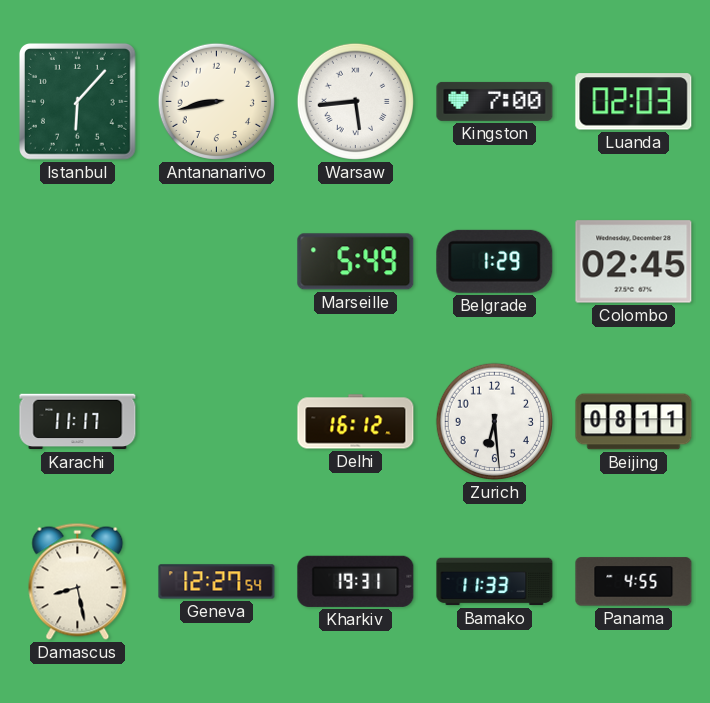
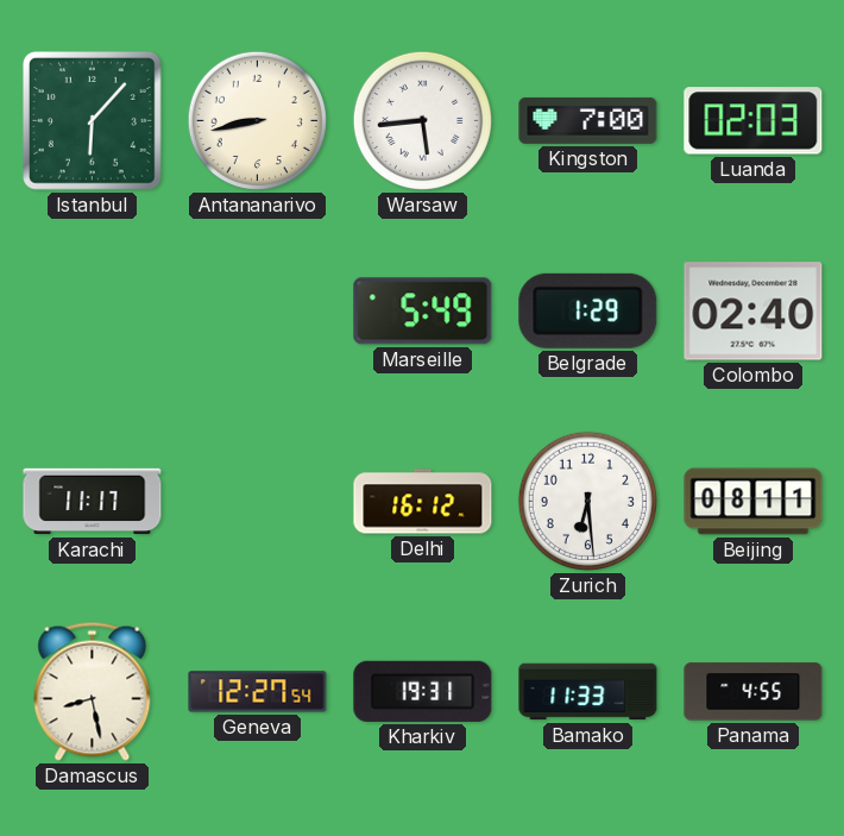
Colombo: 02:45 -> 02:40 (754, 312)
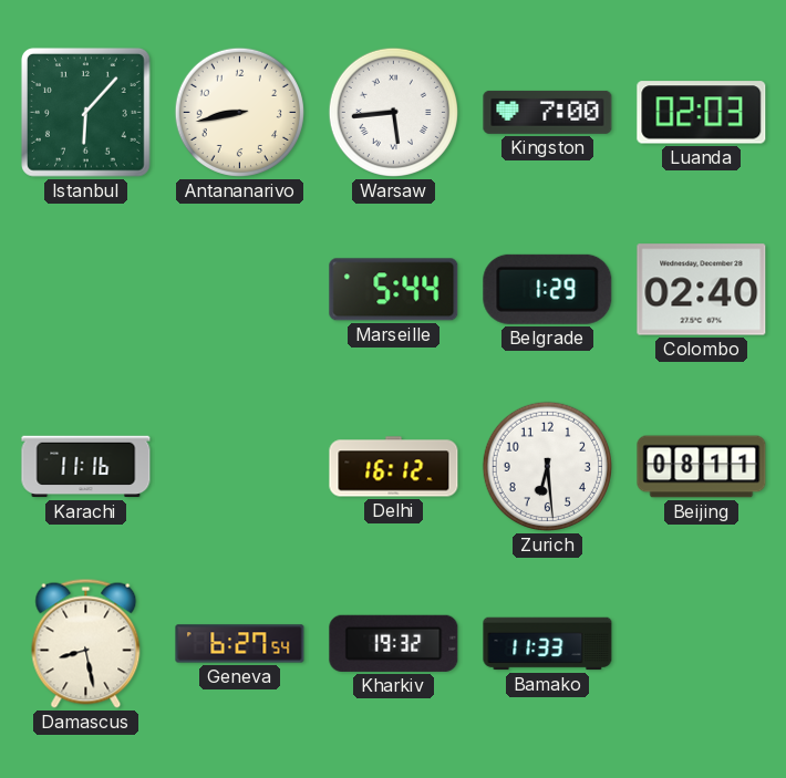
Marseille: 5:49 -> 5:44 (394, 290)
Karachi: 11:17 -> 11:16 (86, 467)
Geneva: 12:27 -> 6:27 (240, 644)
Kharkiv: 19:31 -> 19:32 (394, 643)
Panama: 4:55 -> none (754, 692)
